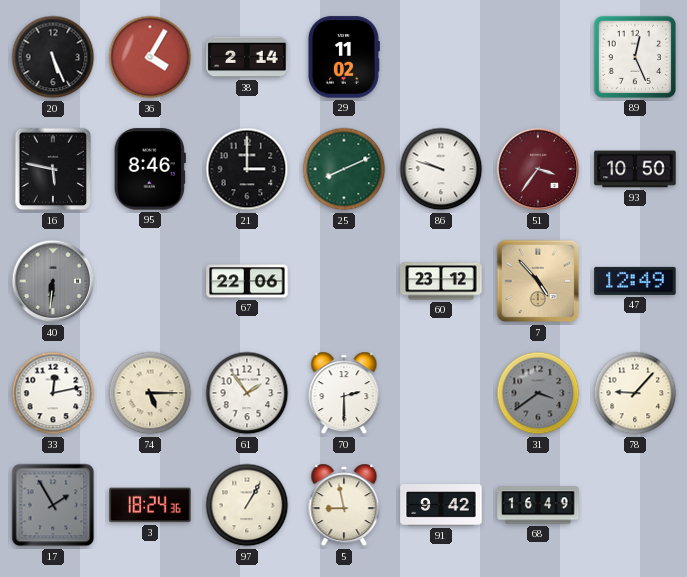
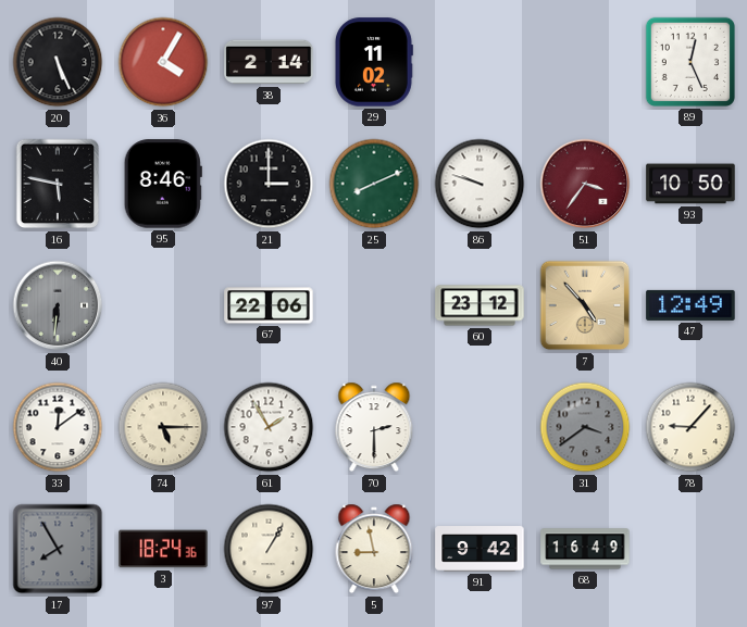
33: 12:13 -> 12:09 (58, 427)
61: 1:54 -> 1:55 (269, 427)
17: 1:55 -> 7:55 (58, 549)
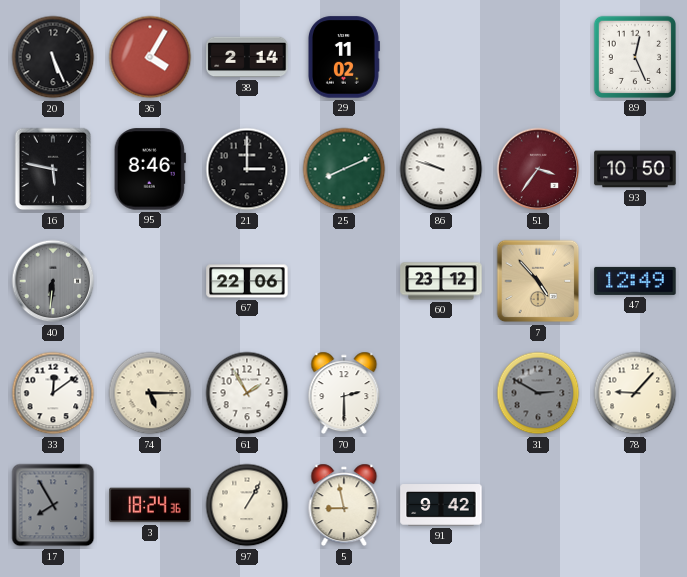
31: 3:39 -> 2:50 (538, 393)
68: 16:49 -> none (585, 549)
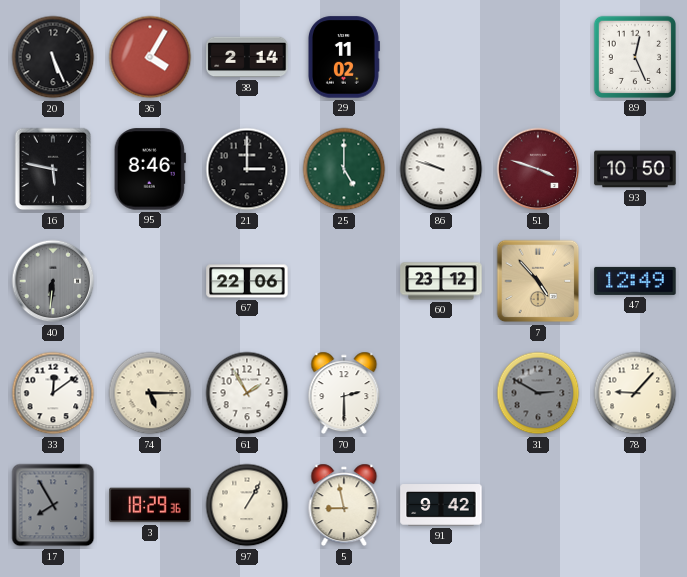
25: 8:11 -> 5:00 (344, 169)
51: 3:36 -> 3:48 (538, 169)
3: 18:24 -> 18:29 (150, 505)
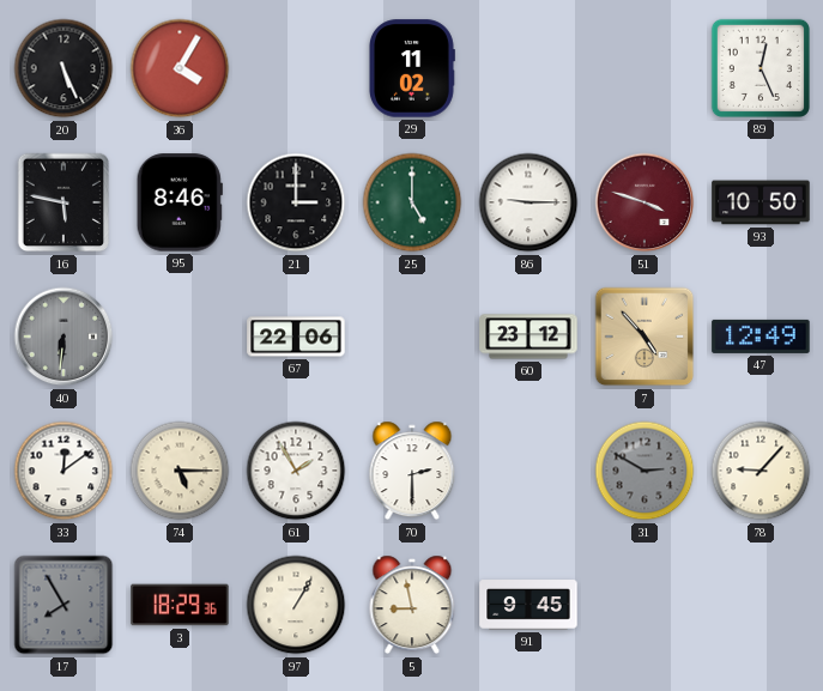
38: 2:14 -> none (247, 57)
86: 9:48 -> 9:15 (528, 202)
91: 9:42 -> 9:45 (528, 605)
